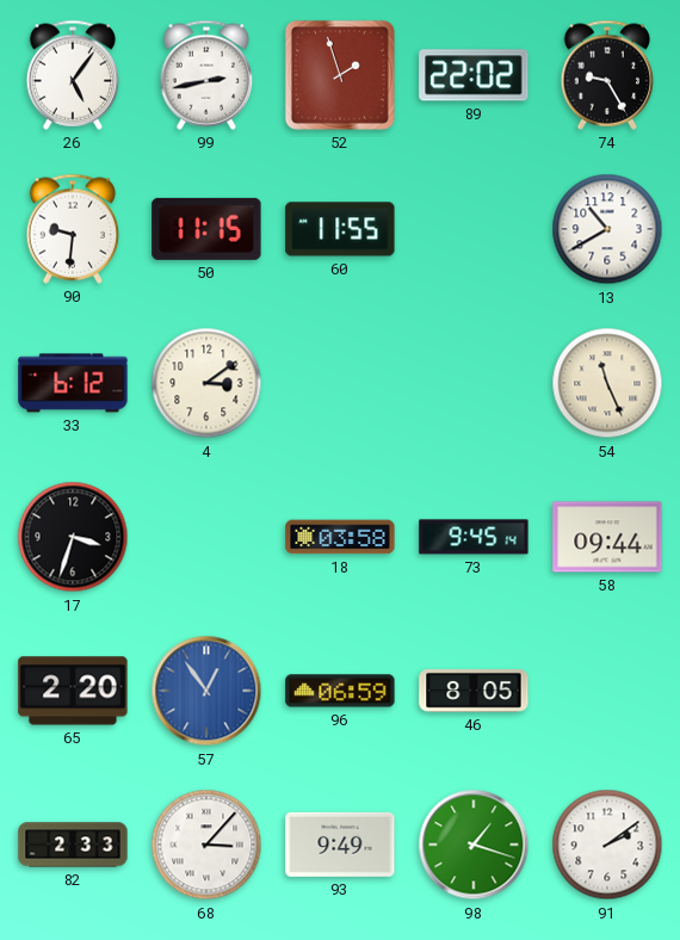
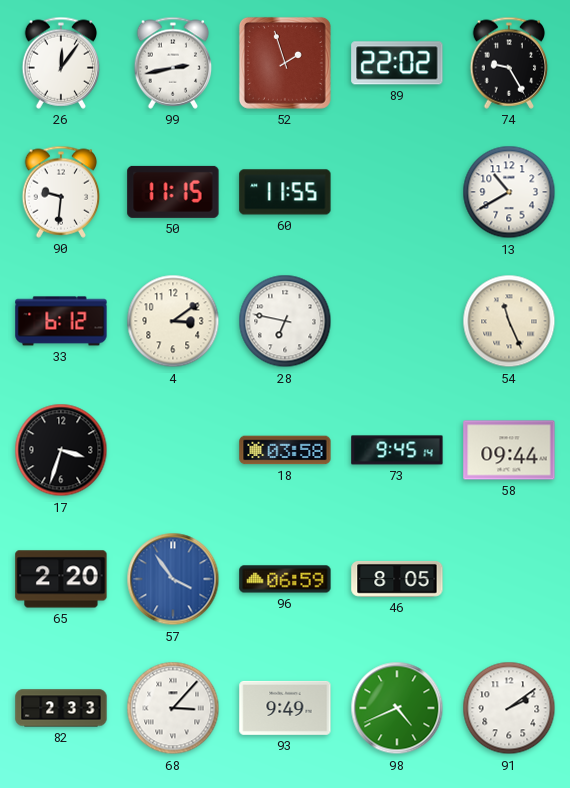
26: 5:06 -> 12:06 (61, 63)
28: none -> 6:47 (285, 321)
57: 12:54 -> 3:54 (173, 579)
98: 1:18 -> 4:41 (397, 708)
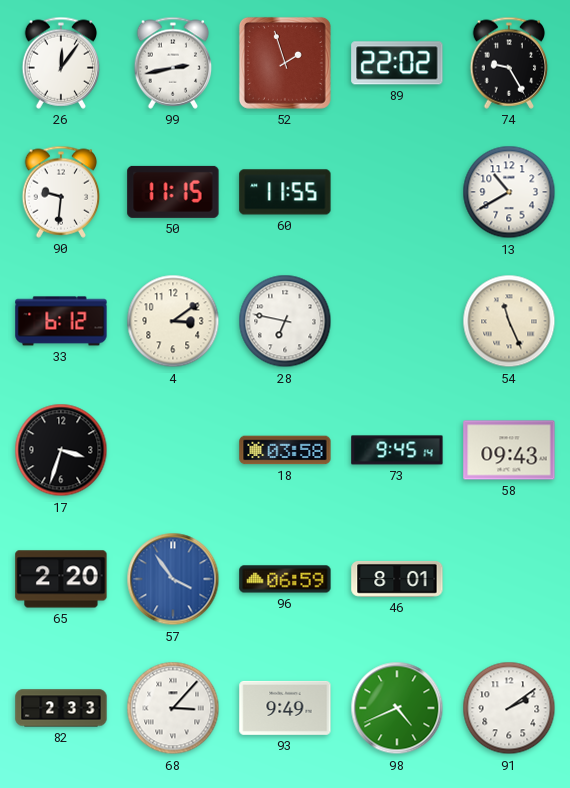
58: 09:44 -> 09:43 (509, 450)
46: 8:05 -> 8:01 (397, 579)
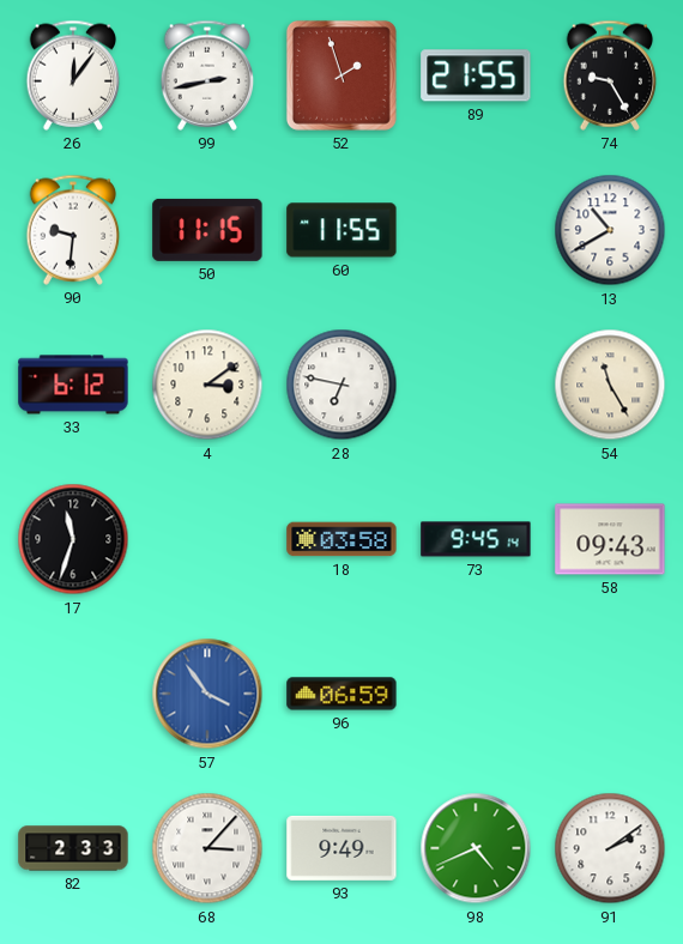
89: 22:02 -> 21:55 (476, 75)
54: 11:26 -> 11:25 (610, 385)
17: 3:33 -> 11:33 (73, 539)
65: 2:20 -> none (61, 579)
46: 8:01 -> none (397, 579)
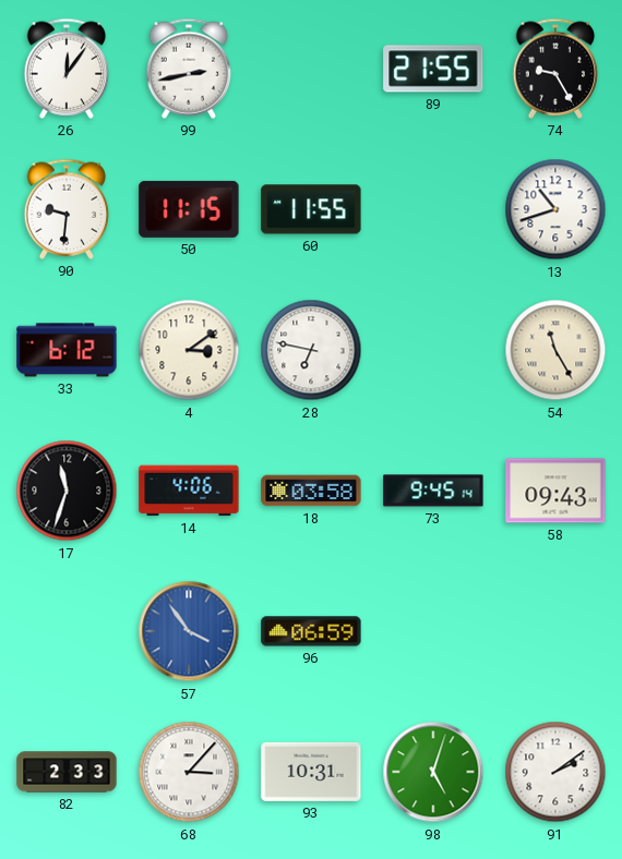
52: 1:57 -> none (341, 75)
13: 10:40 -> 10:42 (555, 209)
14: none -> 4:06 (189, 491)
93: 9:49 -> 10:31 (311, 772)
98: 4:41 -> 5:03 (433, 772)
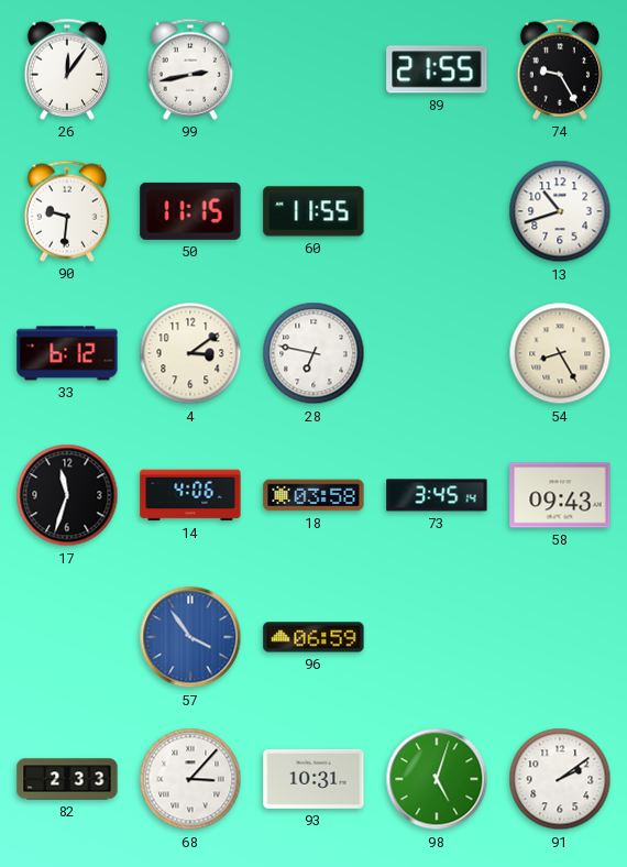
54: 11:25 -> 8:25 (560, 353)
73: 9:45 -> 3:45 (437, 495)
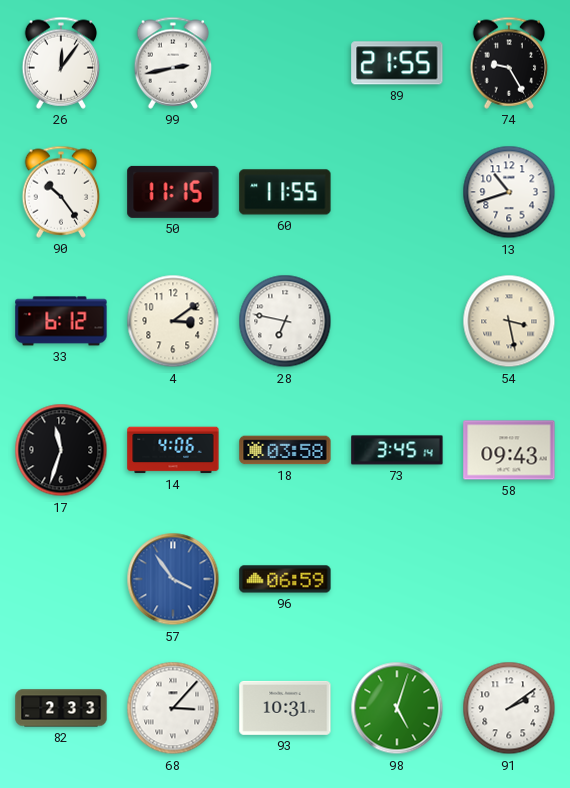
90: 9:31 -> 10:24 (61, 192)
54: 8:25 -> 3:28 (509, 321)
